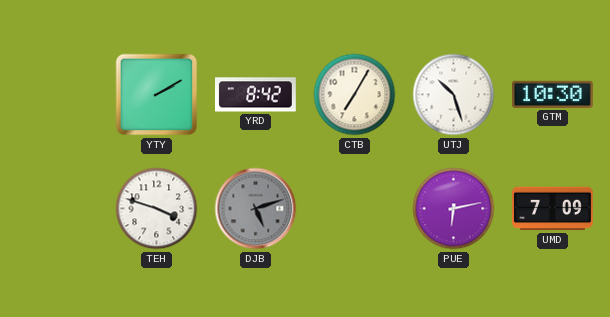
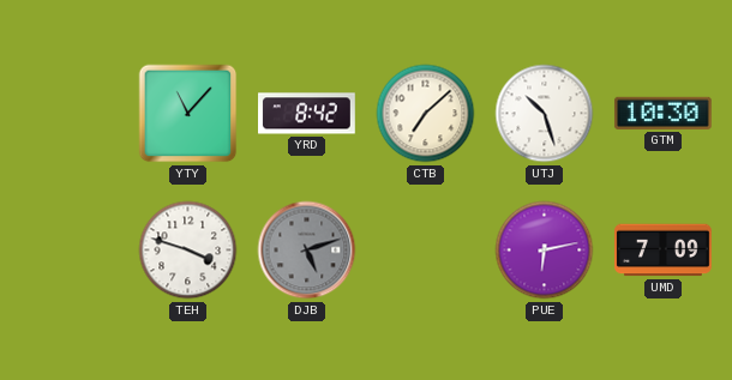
YTY: 2:10 -> 11:07 (188, 114)
CTB: 7:05 -> 7:08 (426, 114)
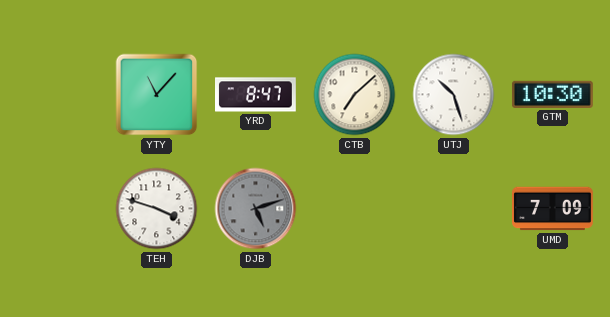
YRD: 8:42 -> 8:47 (256, 95)
PUE: 6:13 -> none (545, 251)
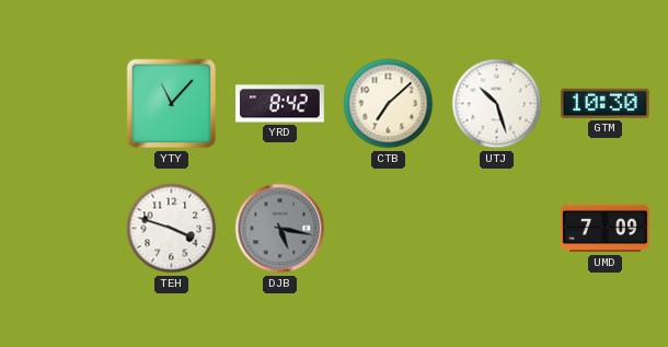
YRD: 8:47 -> 8:42 (280, 104)
DJB: 5:12 -> 5:17 (280, 229)
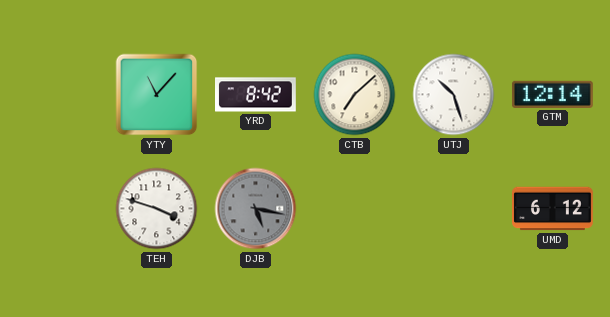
GTM: 10:30 -> 12:14 (552, 94)
UMD: 7:09 -> 6:12 (553, 209)
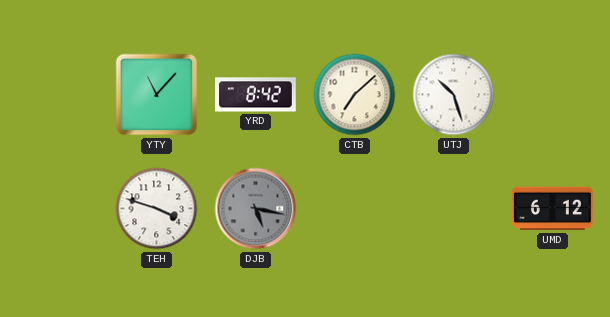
GTM: 12:14 -> none (552, 94)
